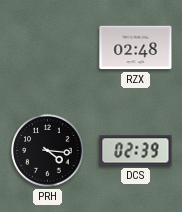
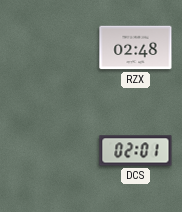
PRH: 4:16 -> none (48, 151)
DCS: 02:39 -> 02:01 (136, 151)
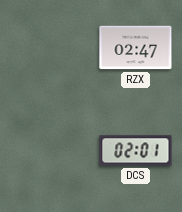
RZX: 02:48 -> 02:47 (136, 48)
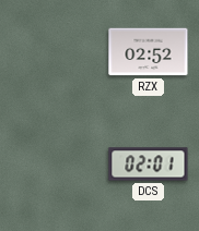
RZX: 02:47 -> 02:52 (149, 52)
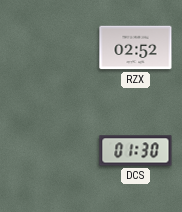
DCS: 02:01 -> 01:30 (136, 151)
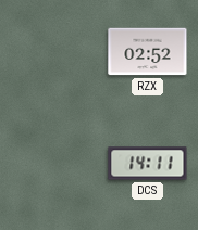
DCS: 01:30 -> 14:11 (148, 164)
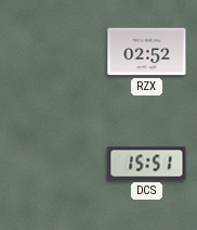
DCS: 14:11 -> 15:51 (147, 164)
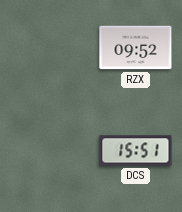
RZX: 02:52 -> 09:52 (136, 48)
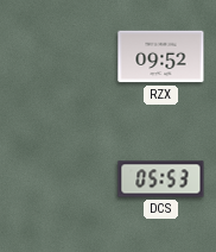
DCS: 15:51 -> 05:53 (161, 179)
